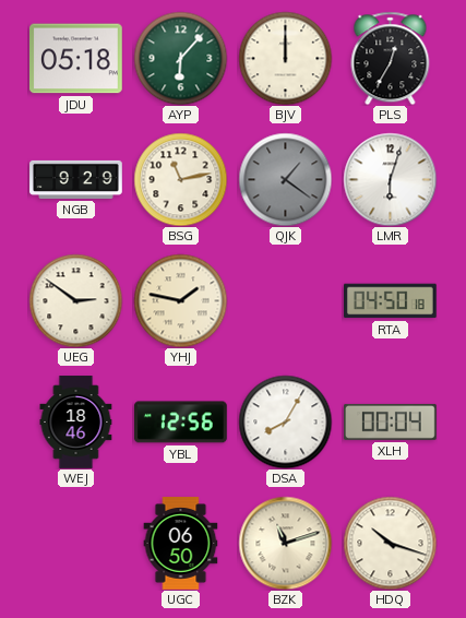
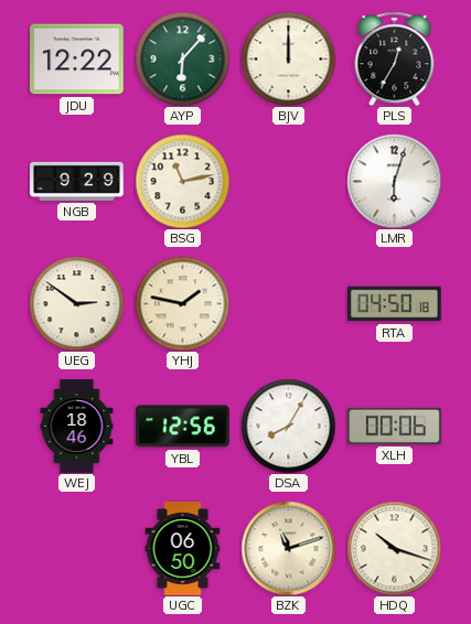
JDU: 05:18 -> 12:22 (77, 60)
QJK: 1:21 -> none (285, 179)
XLH: 00:04 -> 00:06 (395, 426)
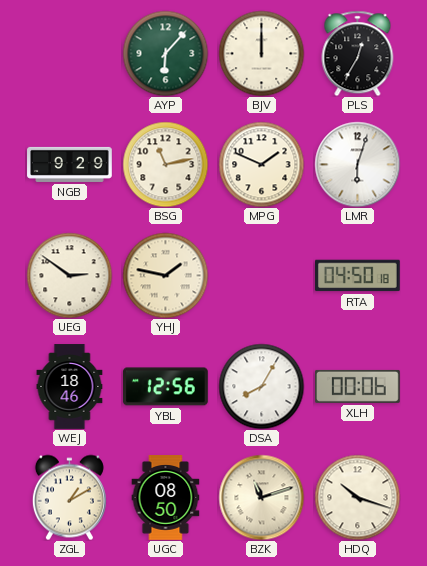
JDU: 12:22 -> none (77, 60)
MPG: none -> 1:49 (261, 164)
ZGL: none -> 1:10 (69, 497)
UGC: 06:50 -> 08:50 (166, 498)
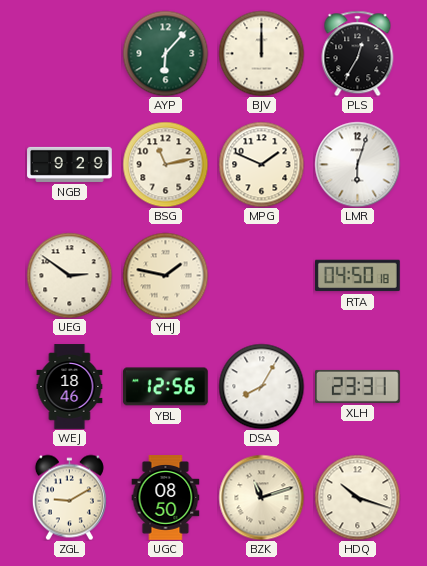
XLH: 00:06 -> 23:31 (358, 386)
ZGL: 1:10 -> 9:10 (69, 497)
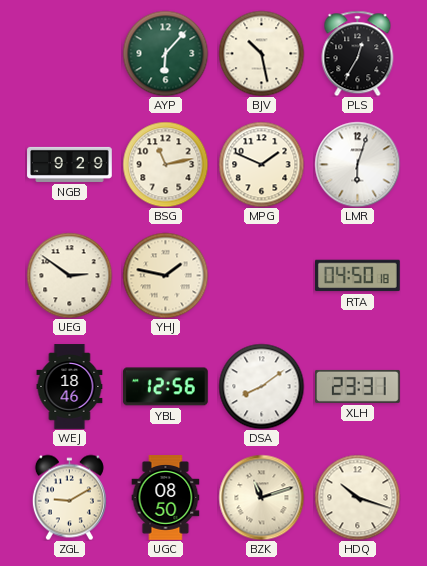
BJV: 12:00 -> 10:28 (261, 53)
DSA: 8:05 -> 8:09 (261, 386)
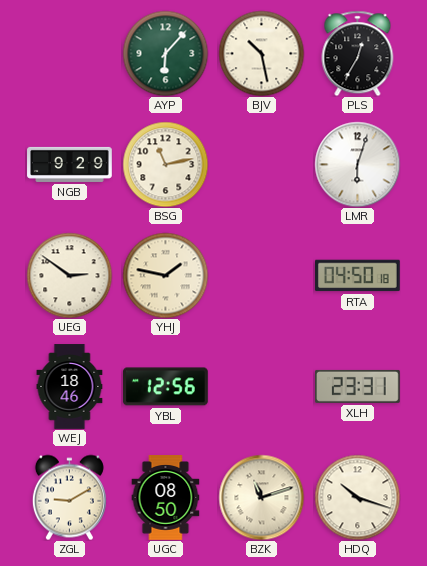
MPG: 1:49 -> none (261, 164)
DSA: 8:09 -> none (261, 386)
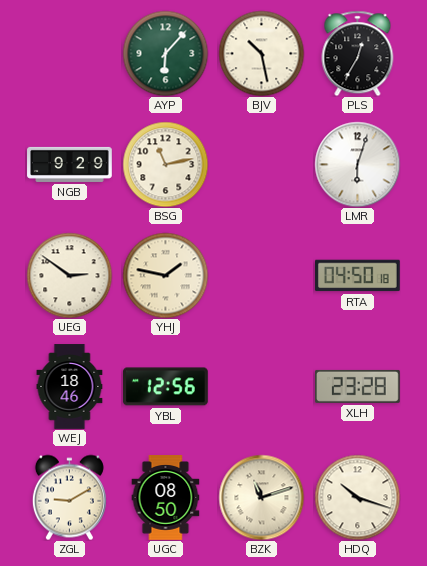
XLH: 23:31 -> 23:28 (358, 386)
